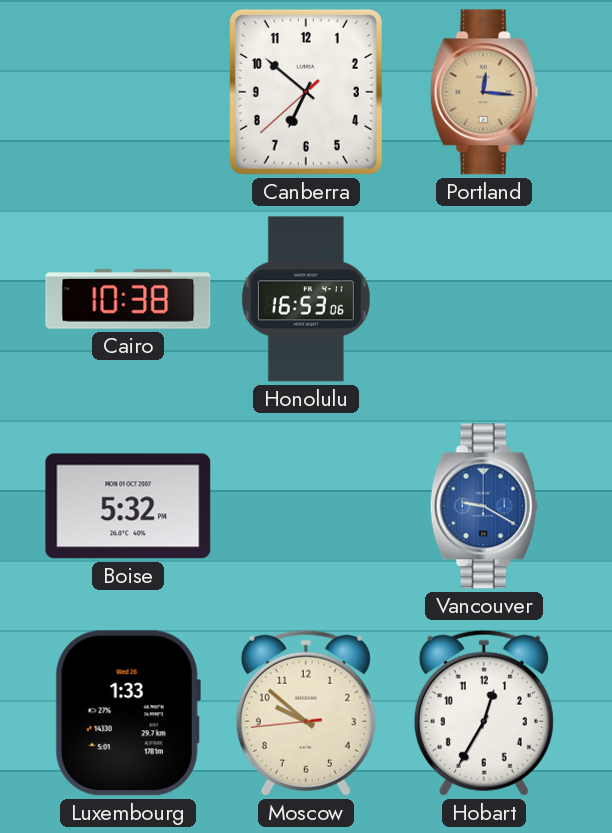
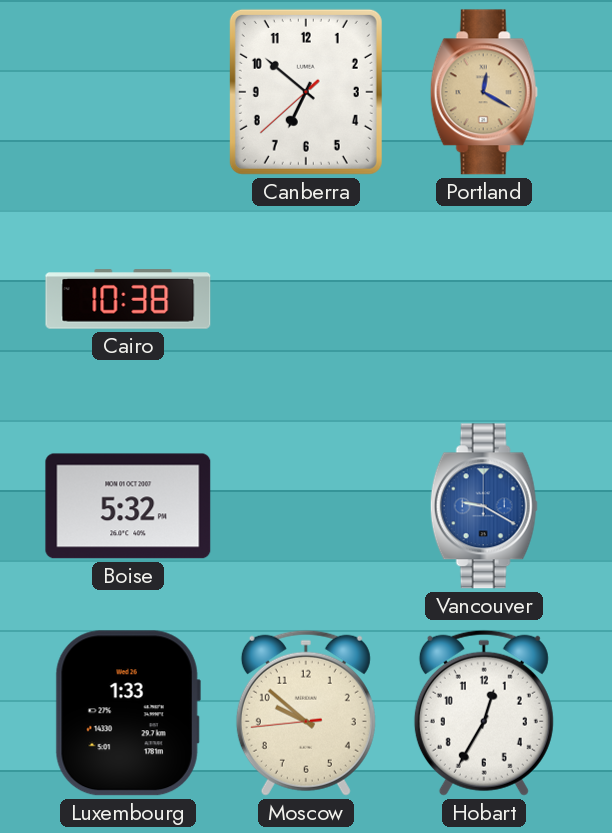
Portland: 12:16 -> 12:20 (484, 92)
Honolulu: 16:53 -> none (306, 299)
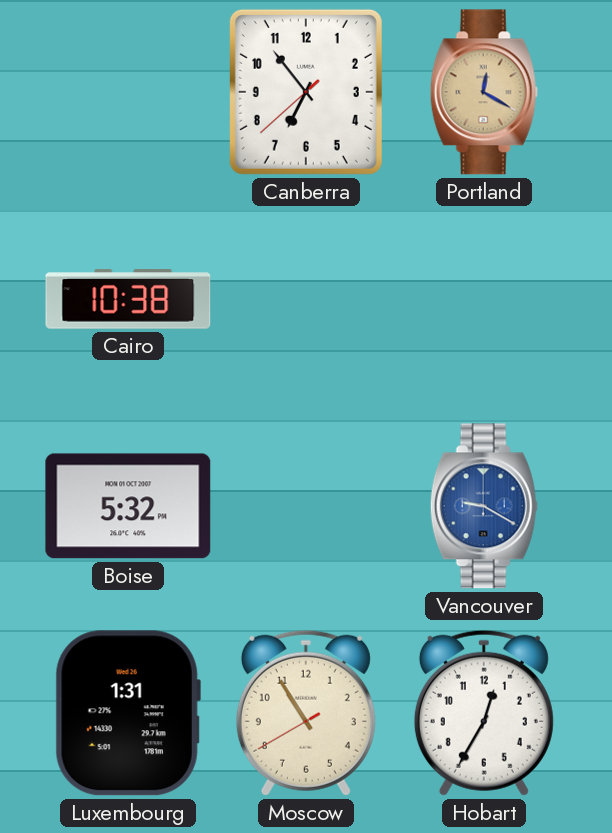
Canberra: 6:51 -> 6:53 (306, 92)
Luxembourg: 1:33 -> 1:31 (128, 713)
Moscow: 9:51 -> 10:54 (306, 713)
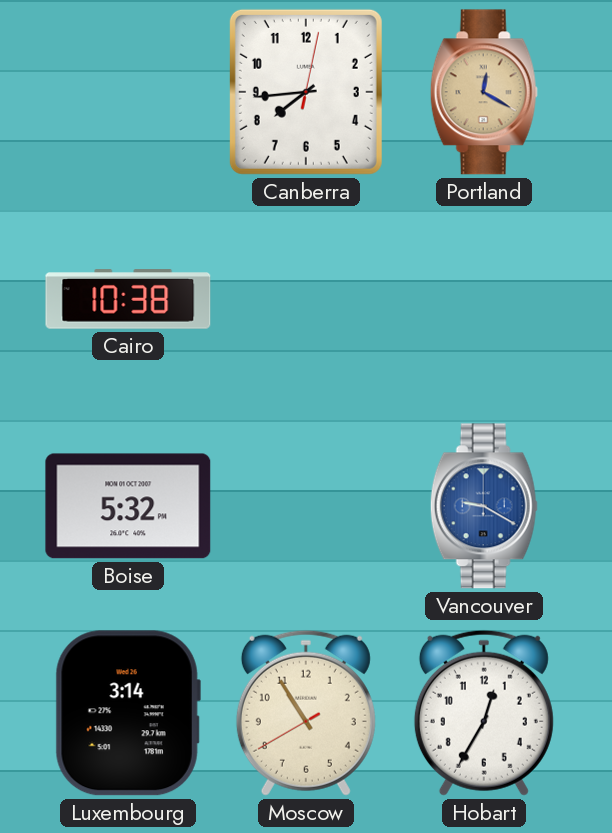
Canberra: 6:53 -> 7:44 (306, 92)
Luxembourg: 1:31 -> 3:14 (128, 713)
